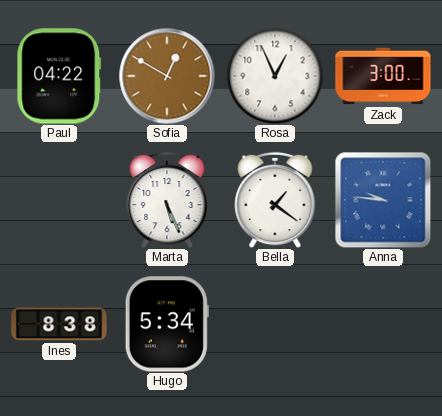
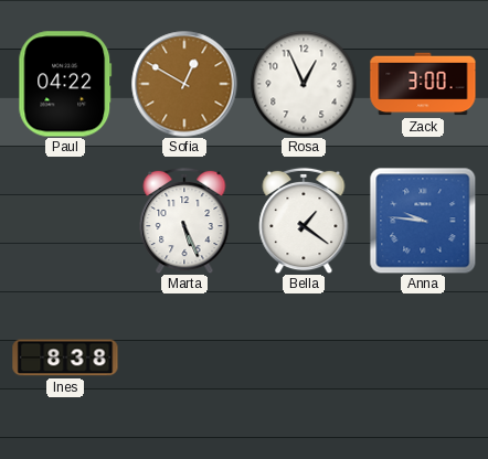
Hugo: 5:34 -> none (167, 324)
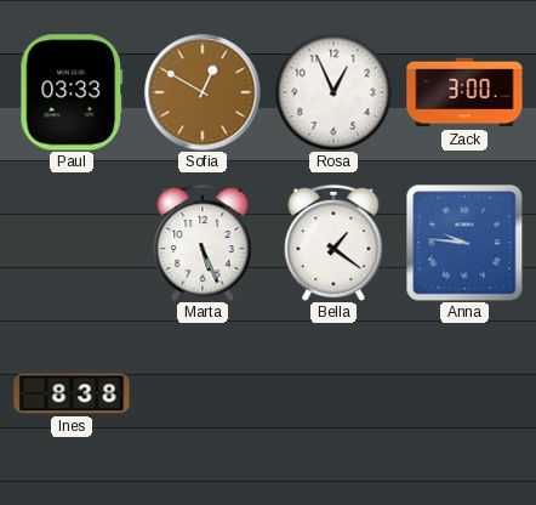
Paul: 04:22 -> 03:33 (72, 92)
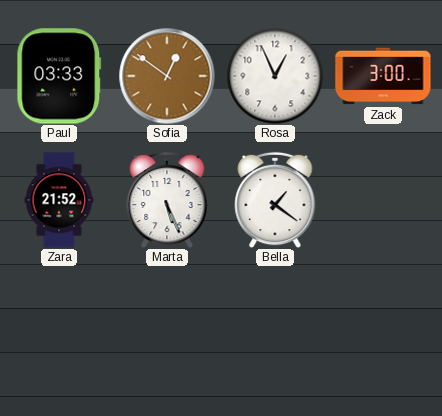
Sofia: 12:50 -> 12:51 (167, 76)
Zara: none -> 21:52 (59, 200)
Anna: 9:46 -> none (464, 243)
Ines: 8:38 -> none (72, 393)
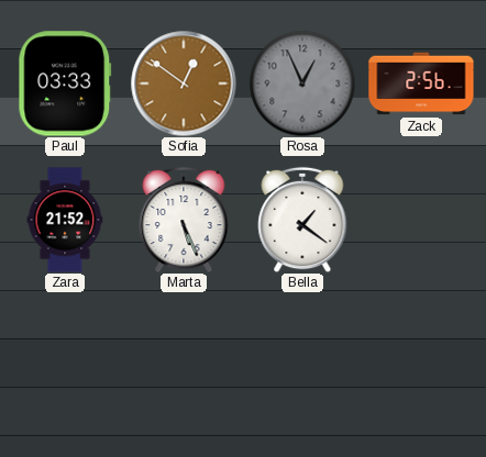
Rosa dial: white -> grey (302, 83)
Zack: 3:00 -> 2:56 (421, 83)
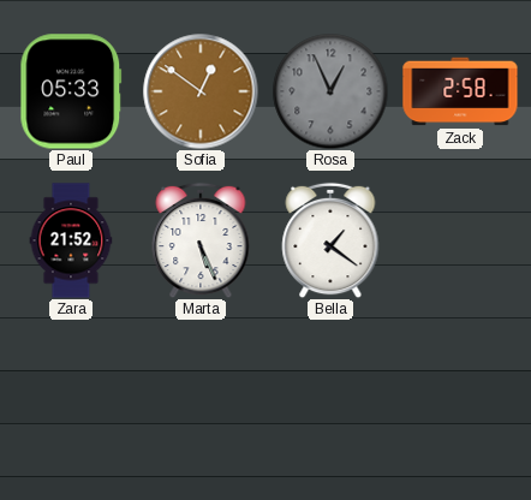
Paul: 03:33 -> 05:33 (71, 91)
Zack: 2:56 -> 2:58 (460, 91)
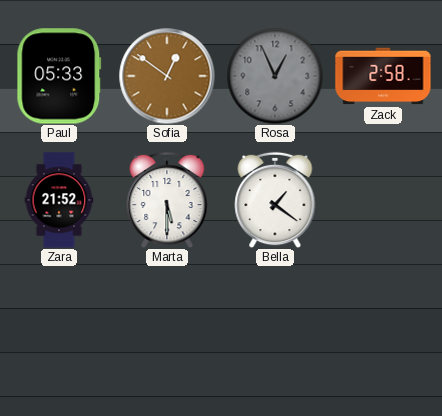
Marta: 5:26 -> 5:30 (167, 200)
